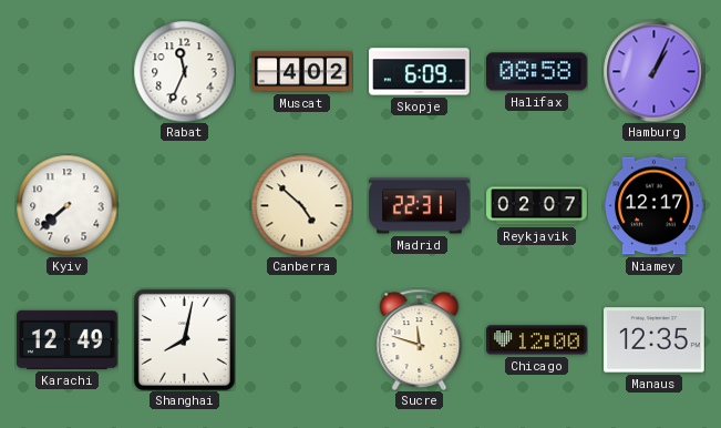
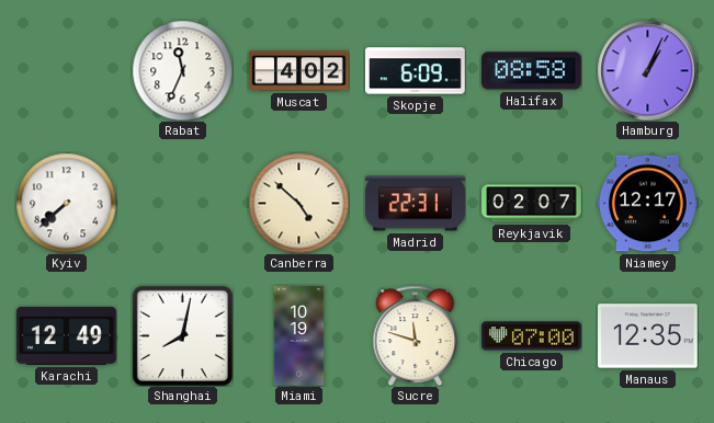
Miami: none -> 10:19 (299, 336)
Chicago: 12:00 -> 07:00 (532, 336)
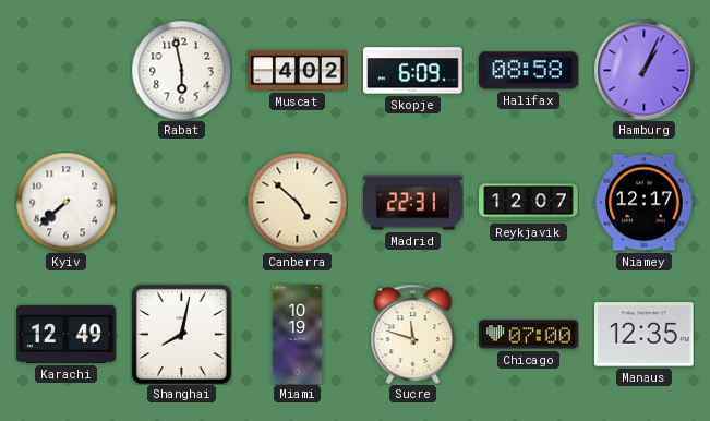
Rabat: 11:34 -> 5:58 (181, 70)
Reykjavik: 02:07 -> 12:07 (529, 203)
